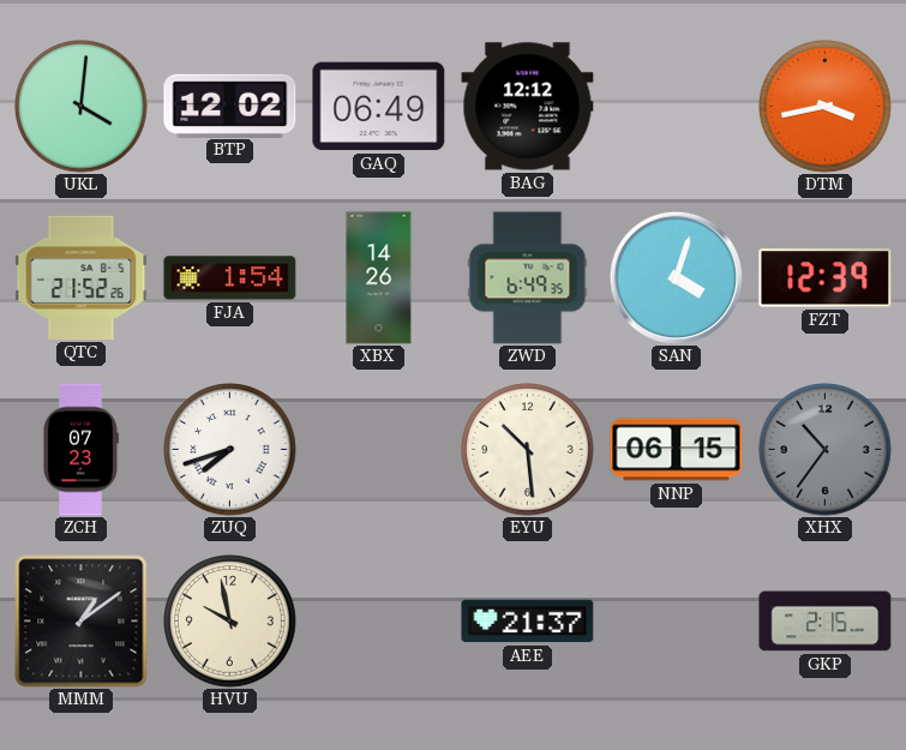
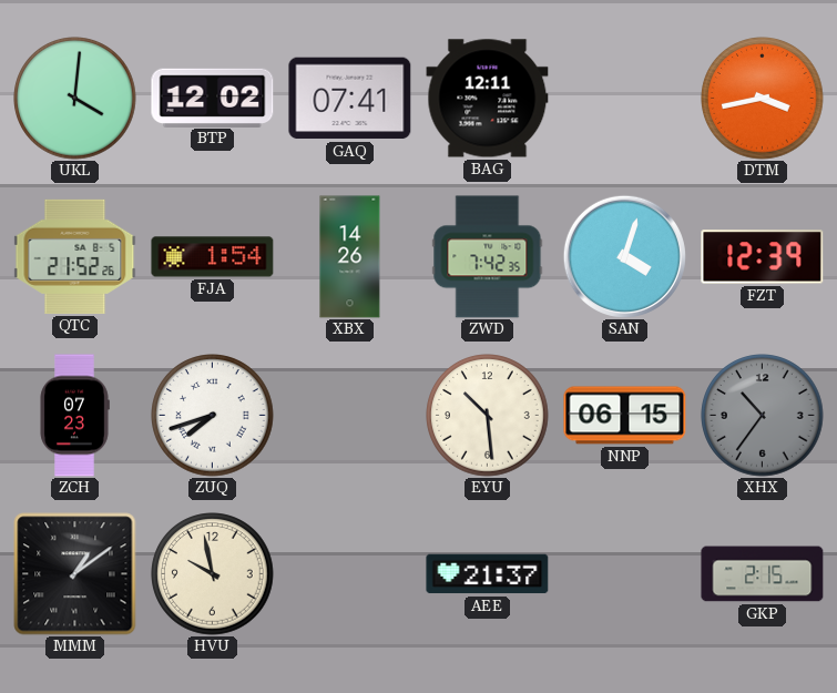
GAQ: 06:49 -> 07:41 (350, 99)
BAG: 12:12 -> 12:11 (488, 99)
ZWD: 6:49 -> 7:42 (488, 257)
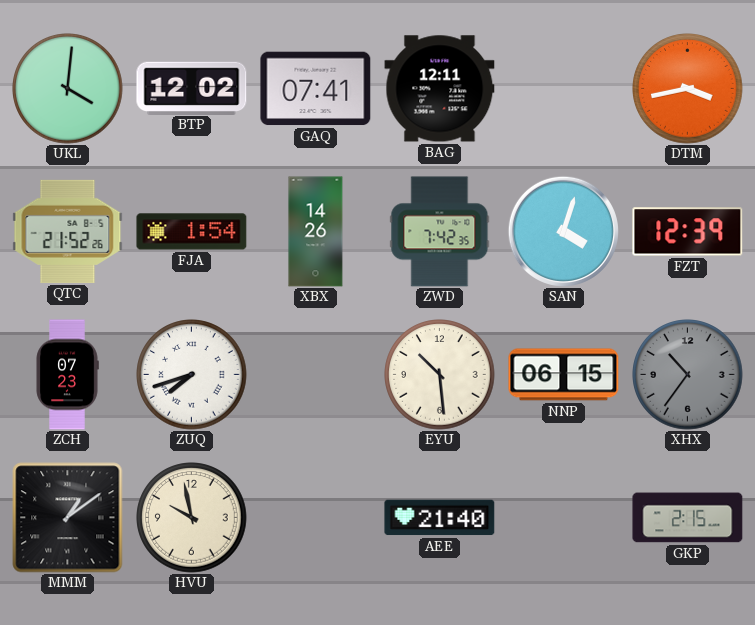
AEE: 21:37 -> 21:40 (440, 518)
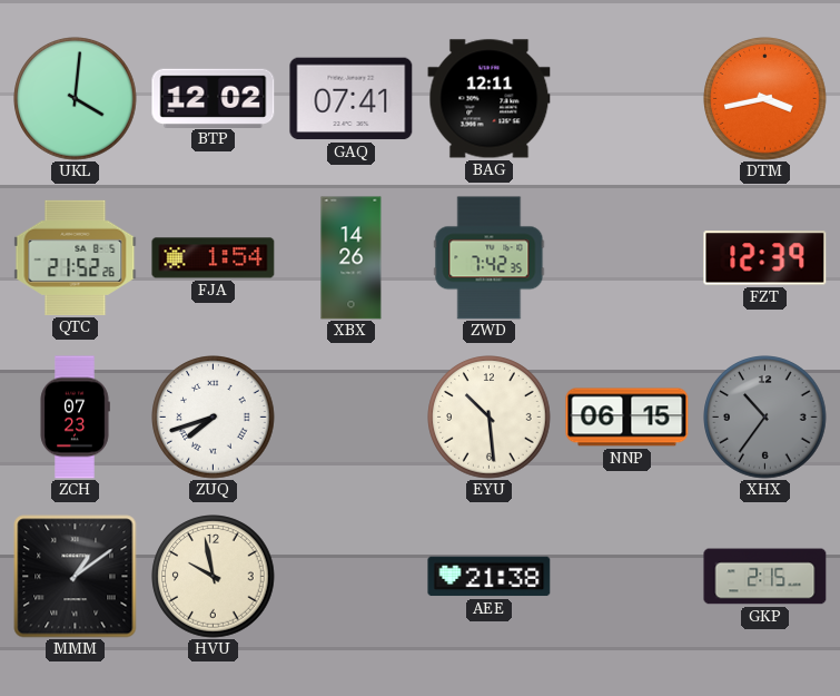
SAN: 4:03 -> none (563, 231)
AEE: 21:40 -> 21:38 (490, 577)
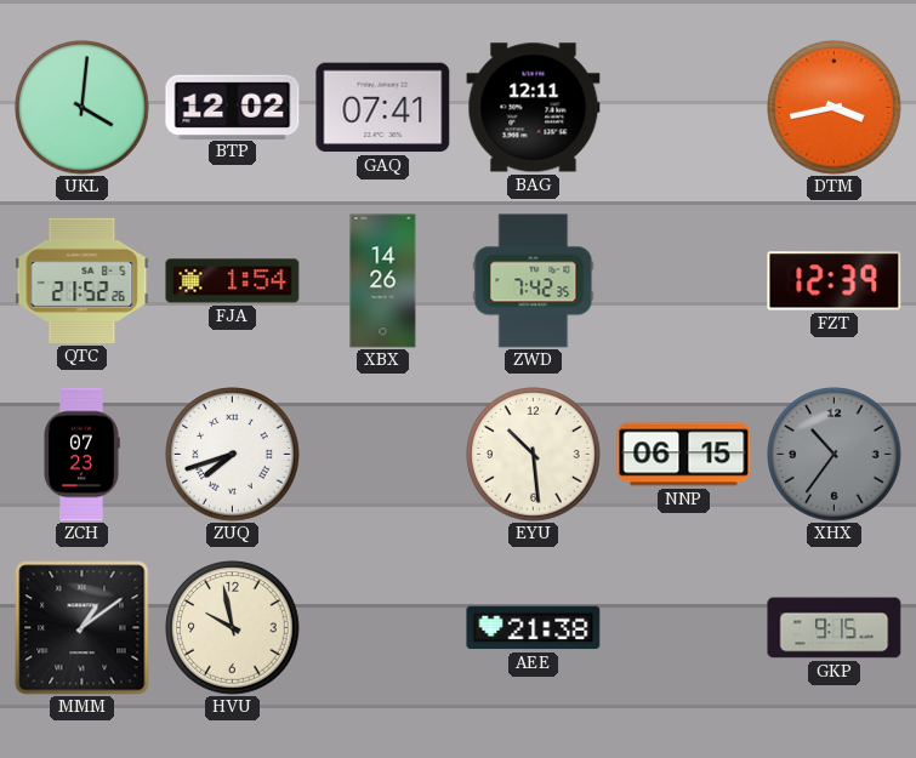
GKP: 2:15 -> 9:15 (835, 628)
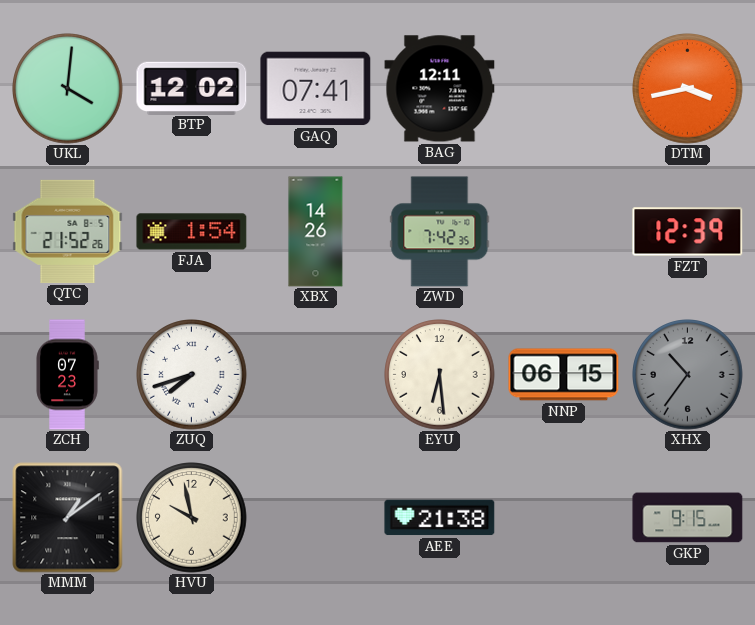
EYU: 10:29 -> 6:29 (440, 375)
